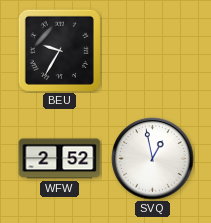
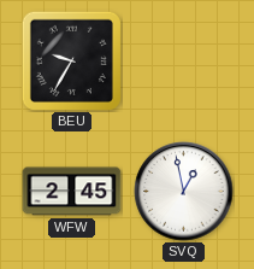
WFW: 2:52 -> 2:45 (72, 192)
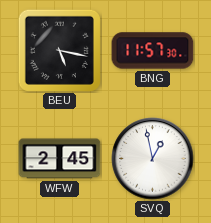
BEU: 9:35 -> 5:17 (59, 50)
BNG: none -> 11:57 (153, 51)
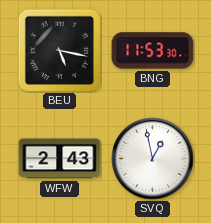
BNG: 11:57 -> 11:53 (153, 51)
WFW: 2:45 -> 2:43 (60, 159)
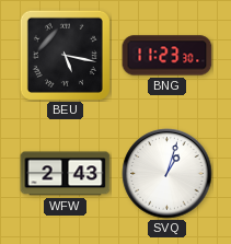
BNG: 11:53 -> 11:23 (168, 56)
SVQ: 12:58 -> 1:03 (168, 174)
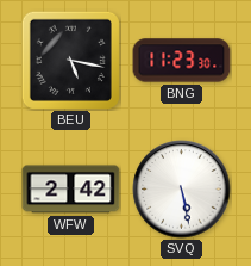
WFW: 2:43 -> 2:42 (71, 190)
SVQ: 1:03 -> 5:28 (182, 190)
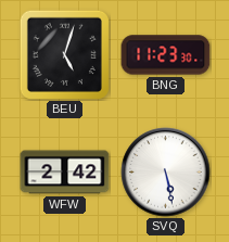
BEU: 5:17 -> 5:03 (64, 54)
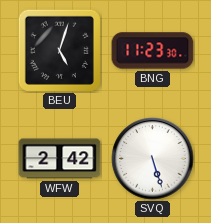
SVQ: 5:28 -> 5:27 (153, 159)
